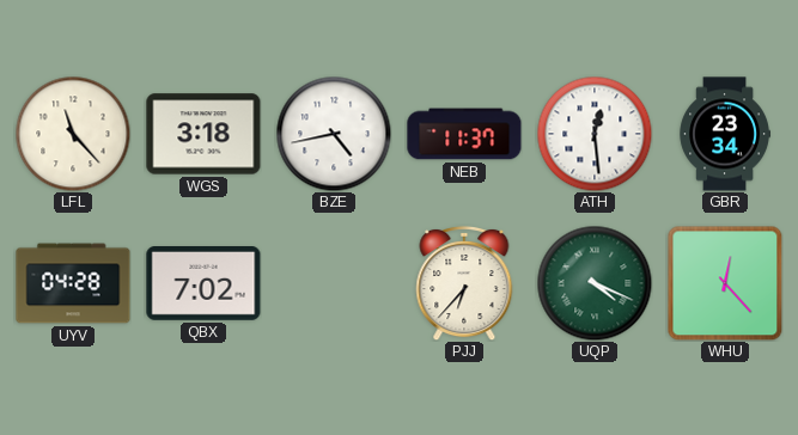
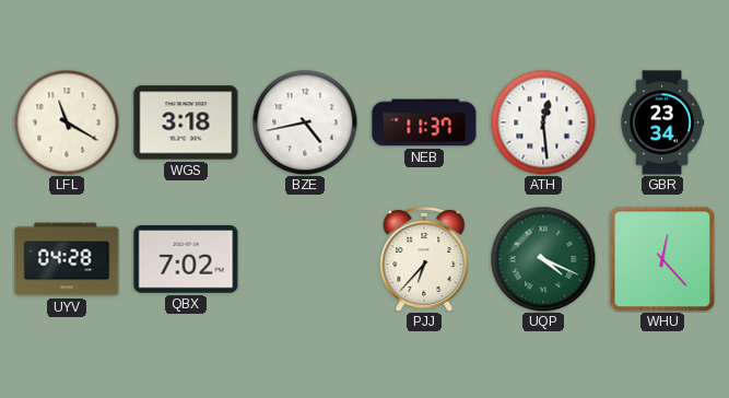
LFL: 11:23 -> 11:20 (67, 122)
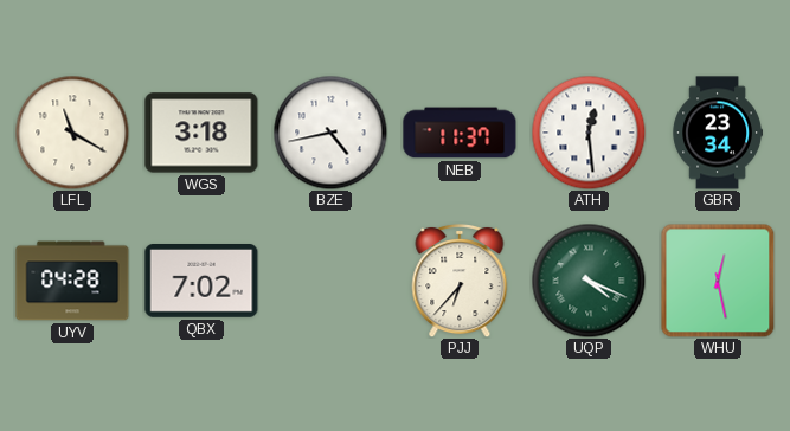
WHU: 12:23 -> 12:28 (718, 281)
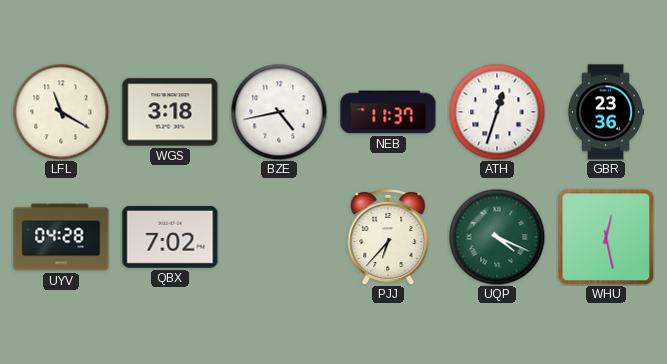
ATH: 12:29 -> 12:33 (497, 112)
GBR: 23:34 -> 23:36 (605, 112)
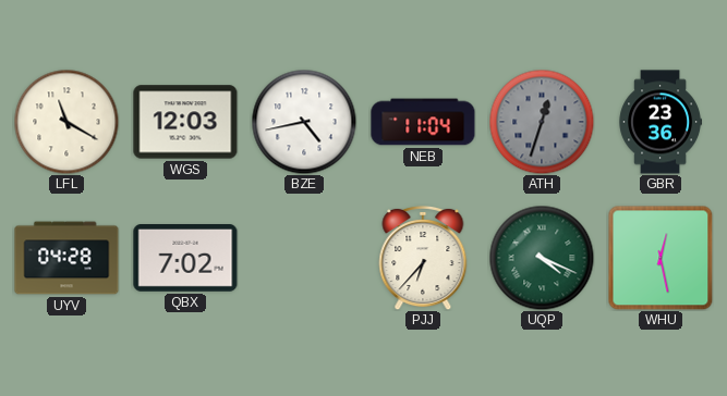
WGS: 3:18 -> 12:03 (185, 122)
NEB: 11:37 -> 11:04 (423, 122)
ATH dial: white -> grey (542, 122)
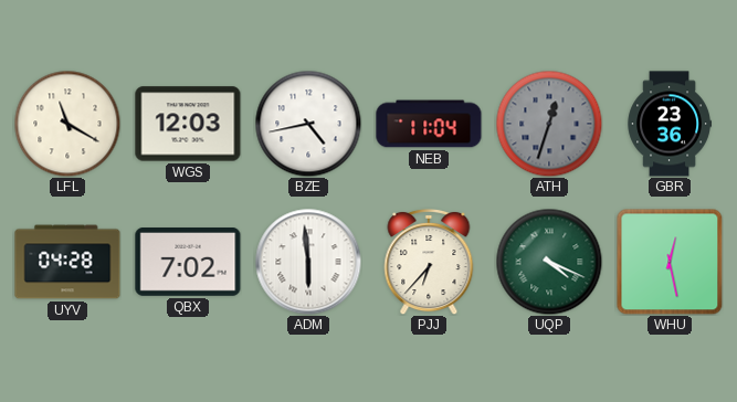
ADM: none -> 5:59 (308, 262)
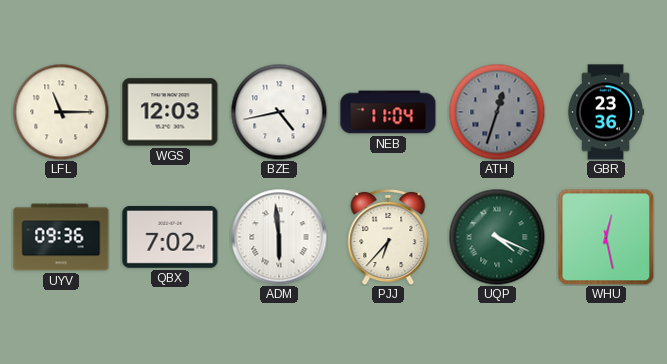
LFL: 11:20 -> 11:15 (61, 112)
UYV: 04:28 -> 09:36 (61, 237)
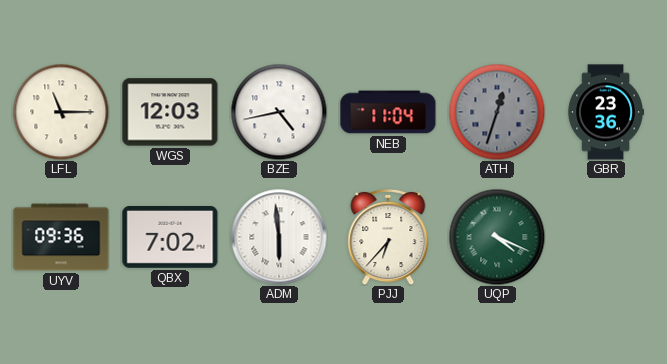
WHU: 12:28 -> none (606, 237)
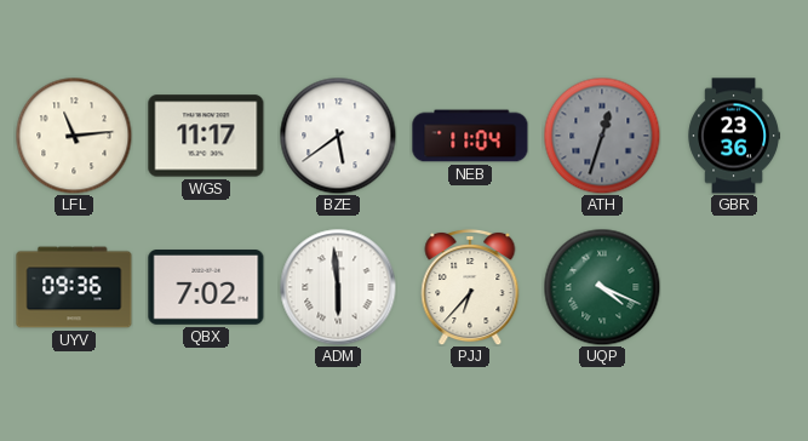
LFL: 11:15 -> 11:14 (74, 136)
WGS: 12:03 -> 11:17 (206, 136)
BZE: 4:43 -> 5:39 (338, 136)
